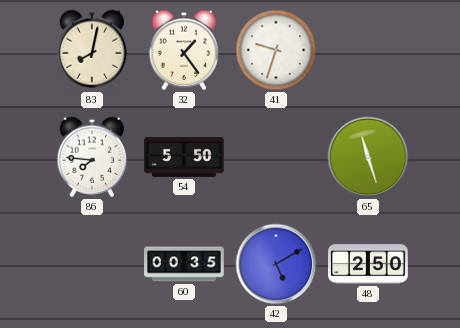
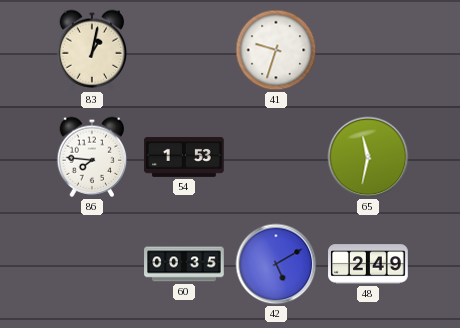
83: 8:02 -> 1:02 (92, 50)
32: 1:24 -> none (184, 50)
54: 5:50 -> 1:53 (184, 157)
65: 11:27 -> 11:32 (368, 157)
48: 2:50 -> 2:49 (368, 264)
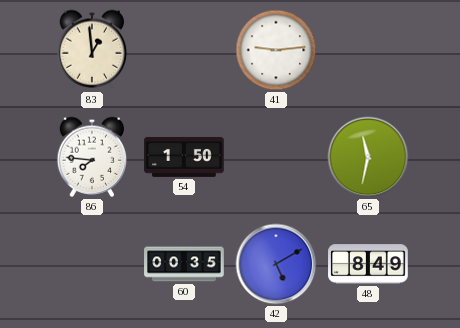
83: 1:02 -> 12:59 (92, 50)
41: 9:33 -> 9:14 (276, 50)
54: 1:53 -> 1:50 (184, 157)
48: 2:49 -> 8:49 (368, 264)
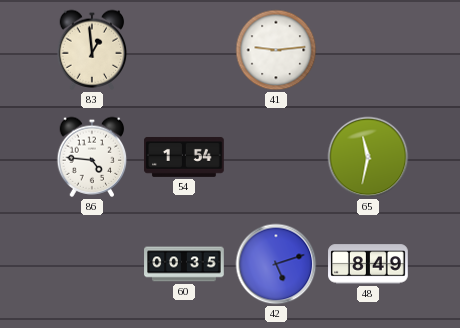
86: 7:46 -> 4:46 (92, 157)
54: 1:50 -> 1:54 (184, 157)
42: 5:10 -> 5:12 (276, 264)
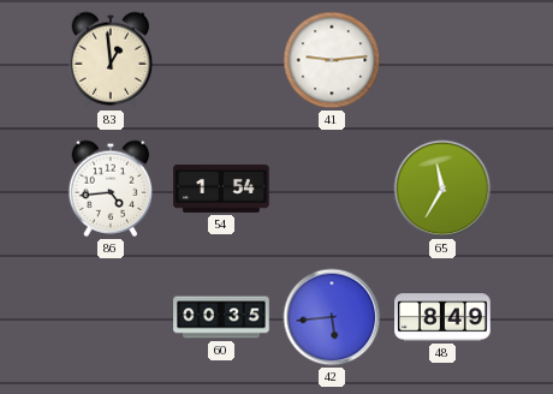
86: 4:46 -> 4:44 (111, 189)
65: 11:32 -> 11:35 (442, 189)
42: 5:12 -> 5:44 (332, 317)
